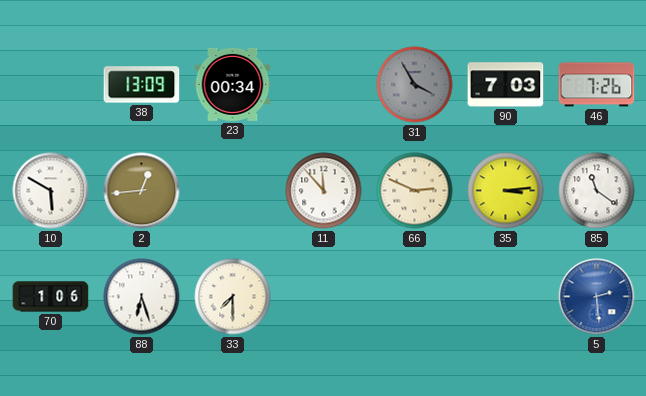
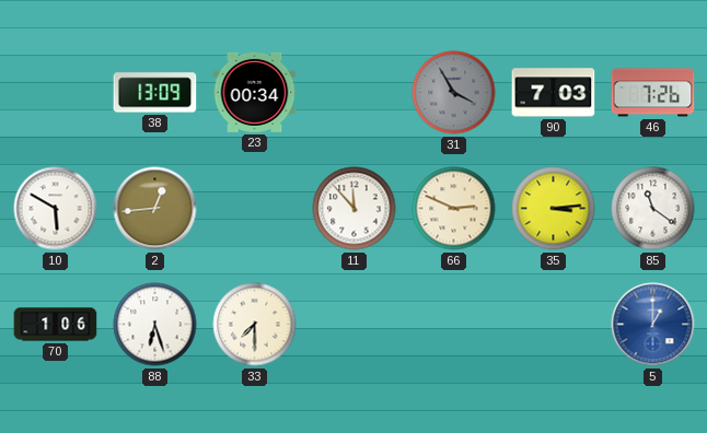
5: 2:29 -> 1:00 (653, 325)
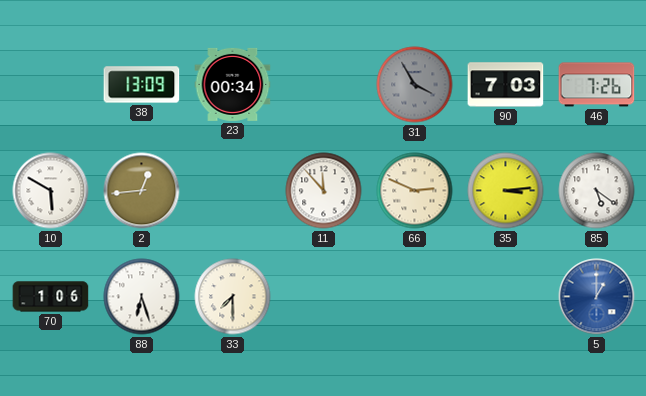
85: 11:21 -> 5:21 (597, 191)
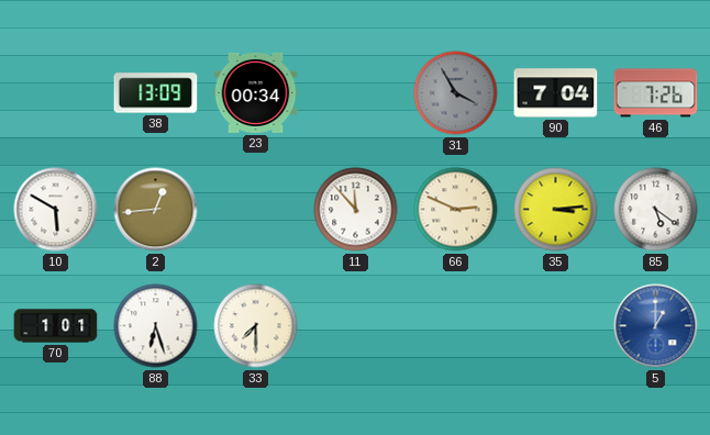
90: 7:03 -> 7:04 (556, 93)
70: 1:06 -> 1:01 (56, 326)
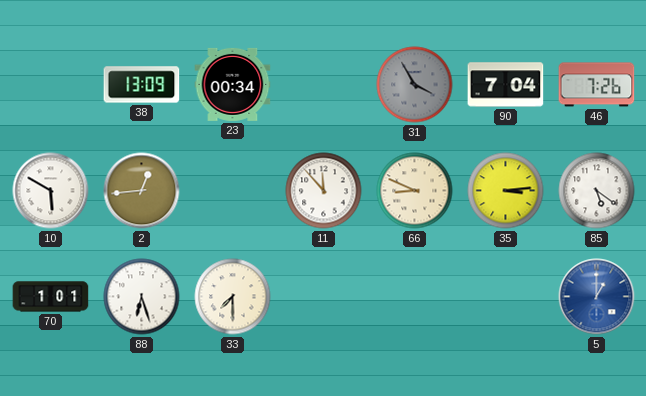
66: 2:49 -> 8:49 (415, 191)
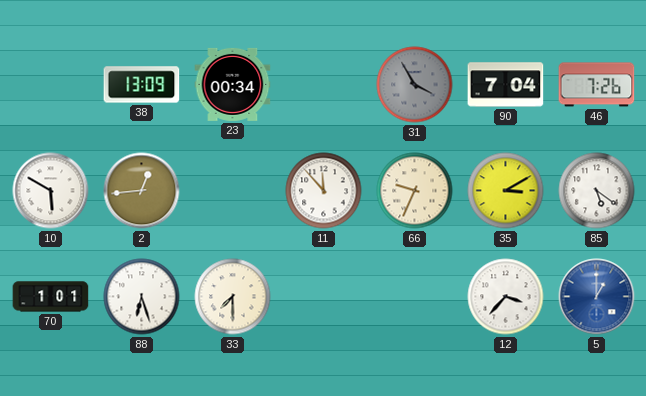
66: 8:49 -> 9:34 (415, 191)
35: 3:14 -> 3:10 (506, 191)
12: none -> 3:37 (506, 297)
